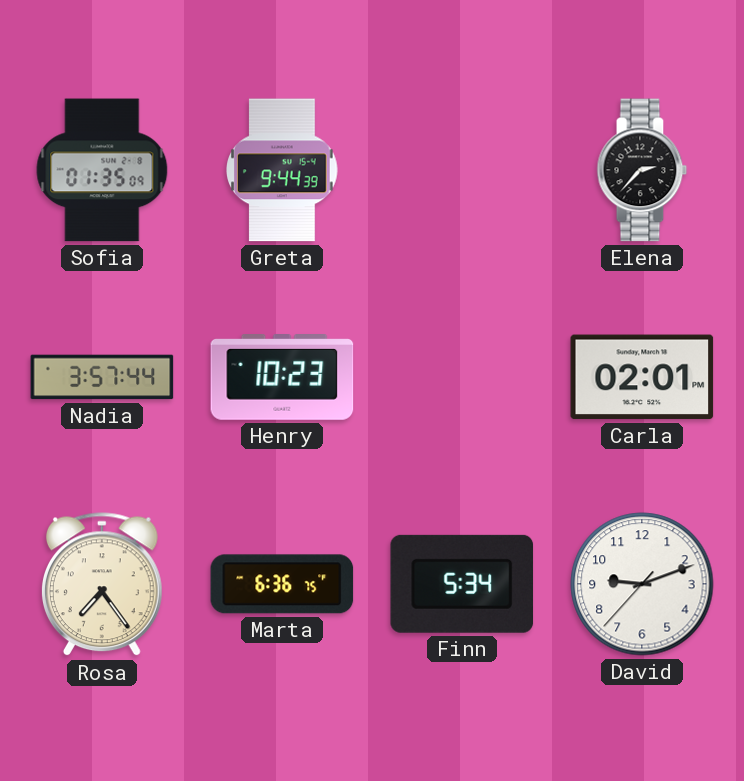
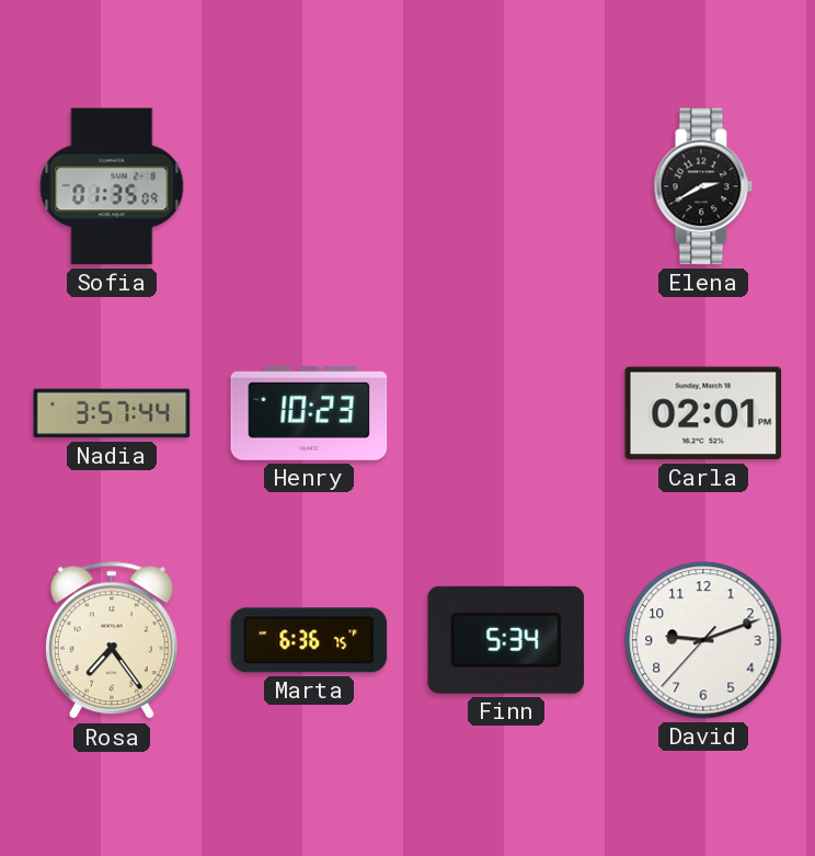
Greta: 9:44 -> none (283, 170)
Elena: 2:37 -> 2:40 (703, 186)
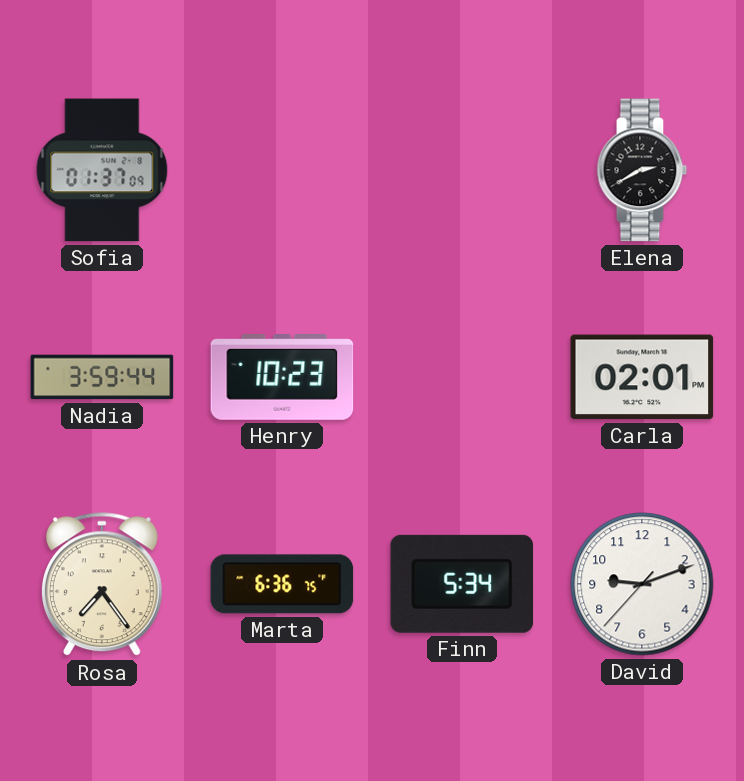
Sofia: 01:35 -> 01:37 (102, 170)
Nadia: 3:57 -> 3:59 (102, 377)
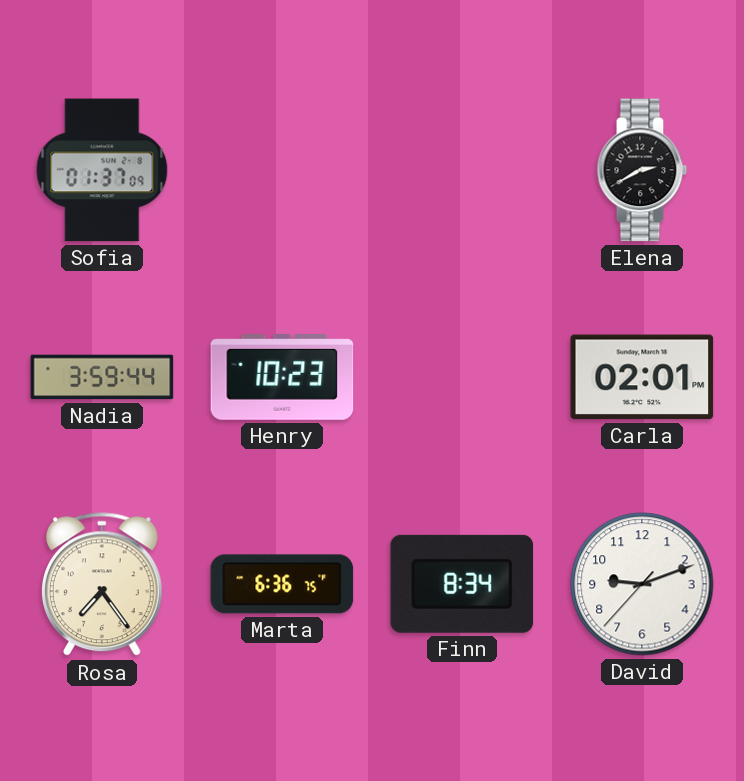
Finn: 5:34 -> 8:34 (462, 584)
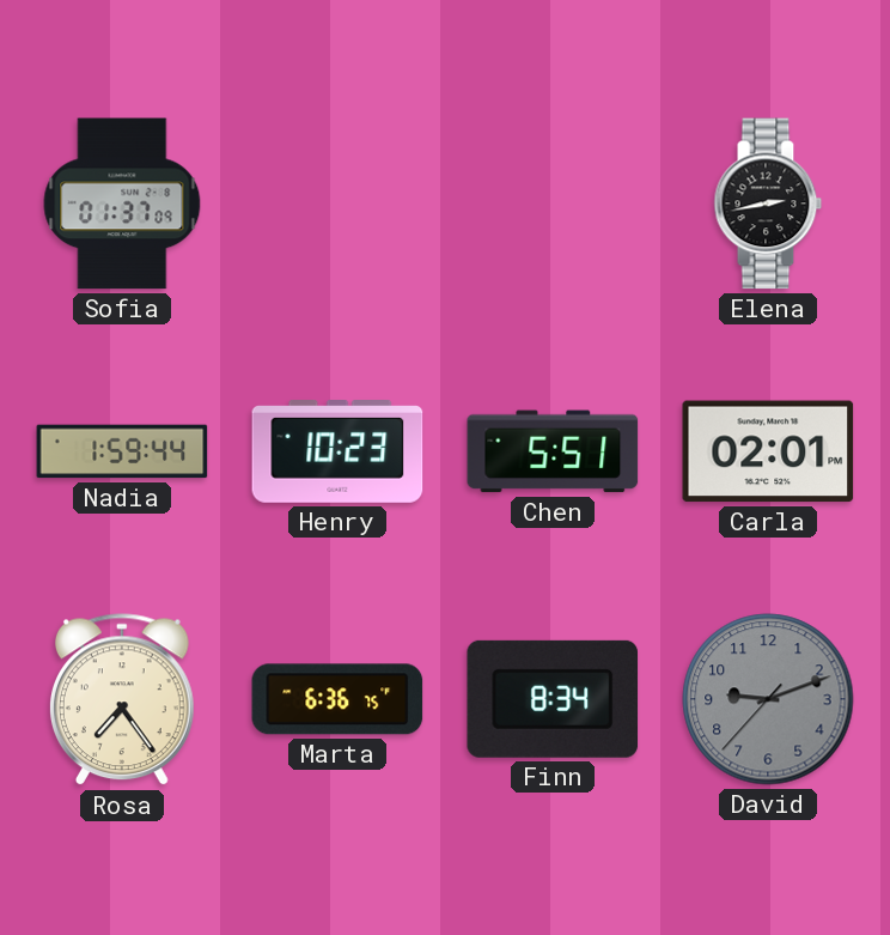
Elena: 2:40 -> 2:43 (768, 204)
Nadia: 3:59 -> 1:59 (122, 451)
Chen: none -> 5:51 (553, 451)
David dial: white -> grey (768, 699)
